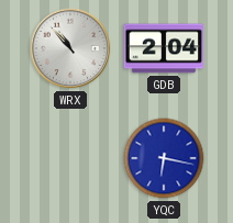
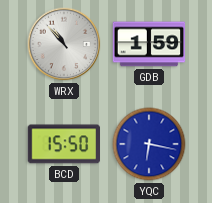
GDB: 2:04 -> 1:59 (149, 44)
BCD: none -> 15:50 (63, 144)
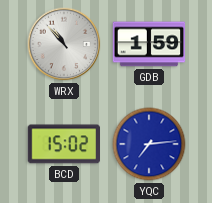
BCD: 15:50 -> 15:02 (63, 144)
YQC: 6:17 -> 7:14 (149, 144)
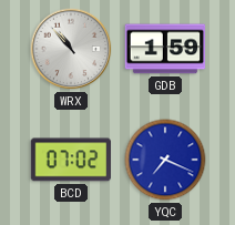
BCD: 15:02 -> 07:02 (70, 160)
YQC: 7:14 -> 7:19 (165, 160)
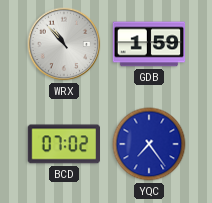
YQC: 7:19 -> 7:24 (149, 144)
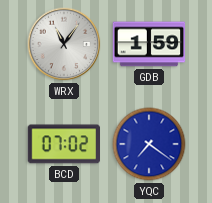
WRX: 10:53 -> 11:06 (64, 44)
YQC: 7:24 -> 7:21 (149, 144)
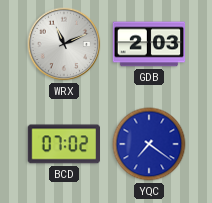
WRX: 11:06 -> 11:11 (64, 44)
GDB: 1:59 -> 2:03 (149, 44)
